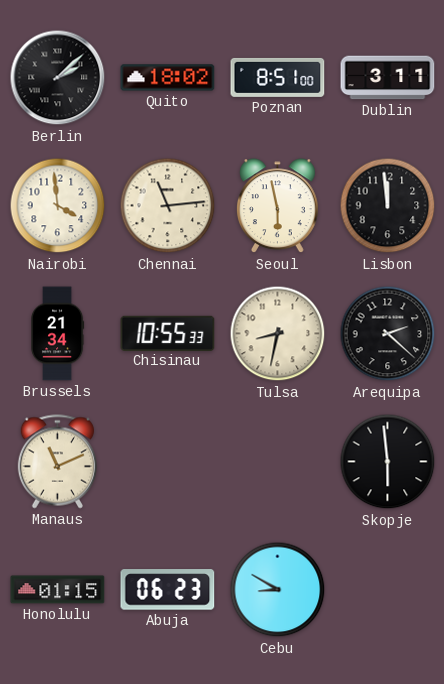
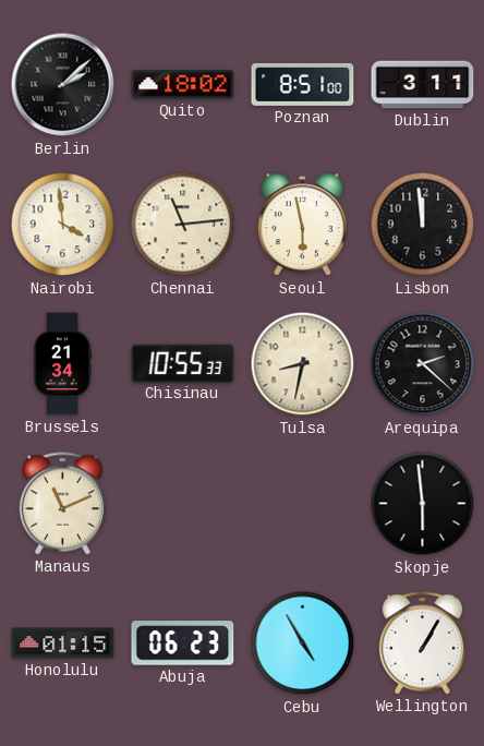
Cebu: 8:50 -> 4:55 (303, 643)
Wellington: none -> 1:05 (422, 643)
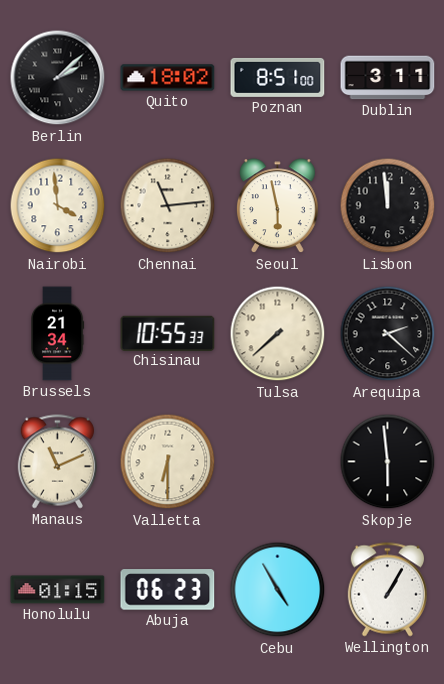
Tulsa: 8:32 -> 7:38 (278, 334)
Valletta: none -> 6:30 (168, 462)
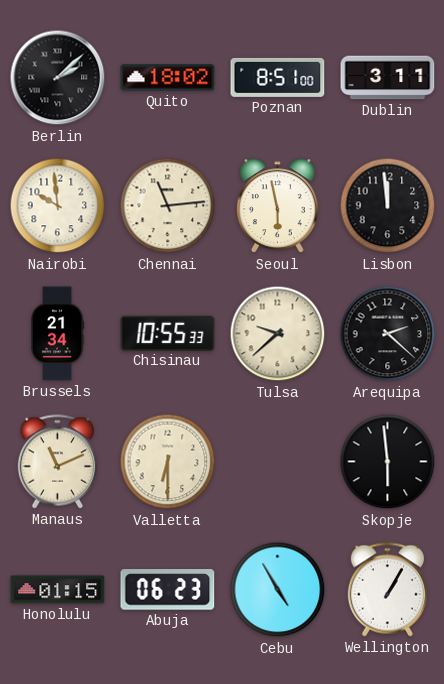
Nairobi: 3:59 -> 9:59 (58, 206)
Tulsa: 7:38 -> 9:38 (278, 334)
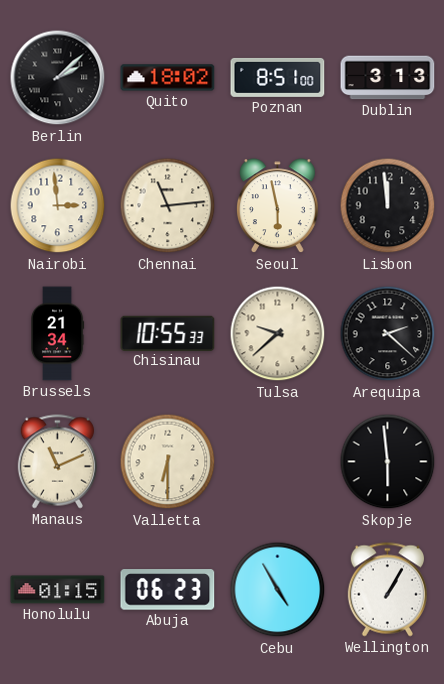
Dublin: 3:11 -> 3:13 (388, 78)
Nairobi: 9:59 -> 2:59 (58, 206)
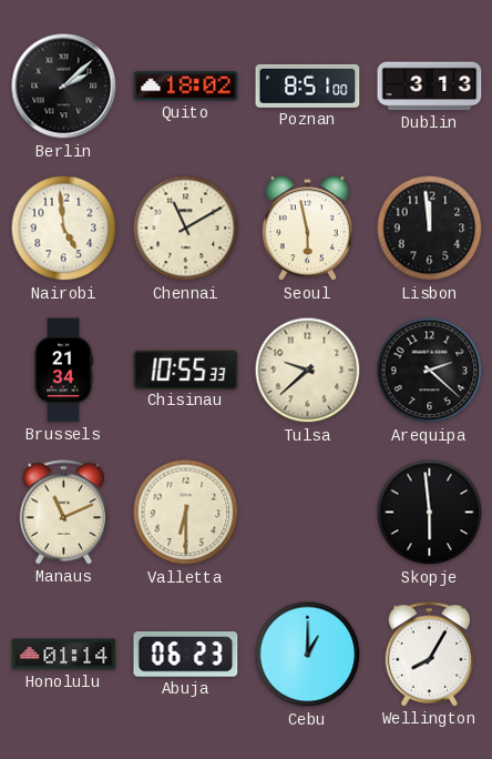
Nairobi: 2:59 -> 4:59 (64, 229)
Chennai: 11:14 -> 11:10 (186, 229)
Honolulu: 01:15 -> 01:14 (64, 655)
Cebu: 4:55 -> 1:00 (308, 655)
Wellington: 1:05 -> 8:05 (429, 655)
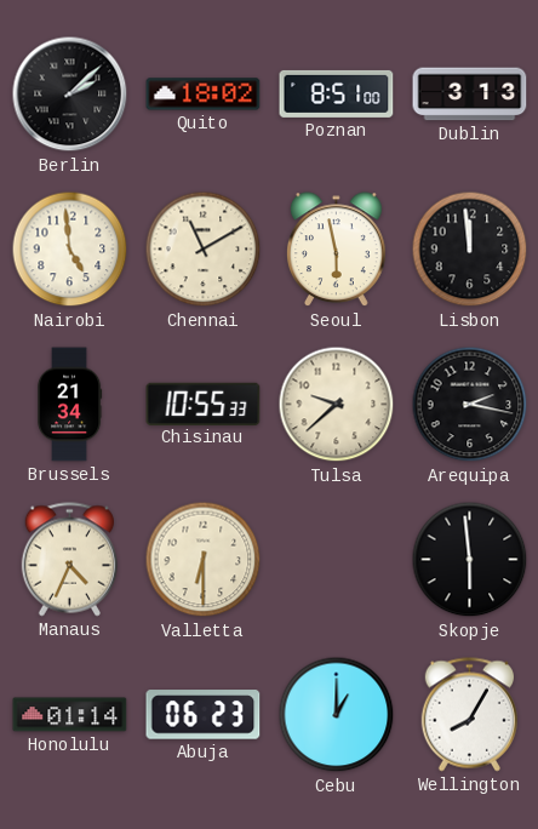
Arequipa: 2:22 -> 2:17 (470, 405)
Manaus: 11:11 -> 4:34 (69, 560)
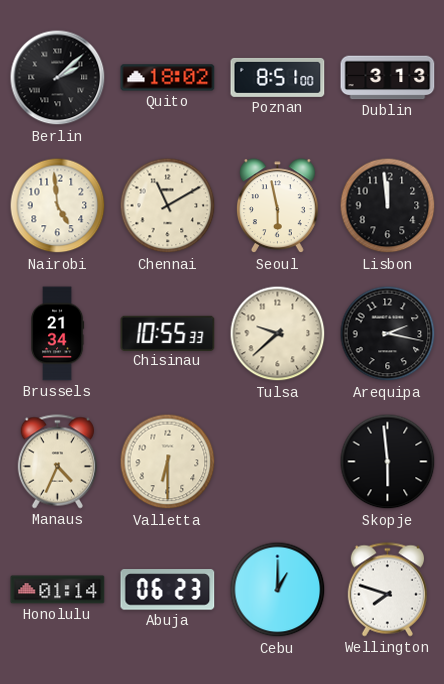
Wellington: 8:05 -> 7:48 (387, 590)
